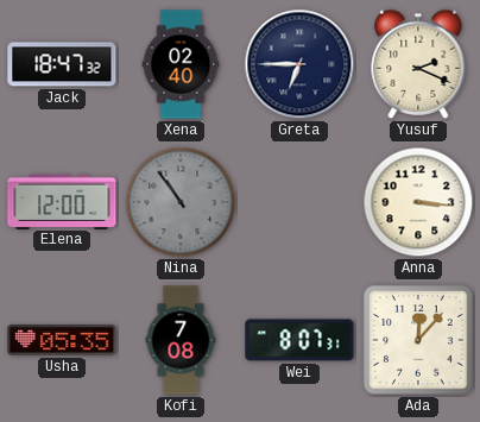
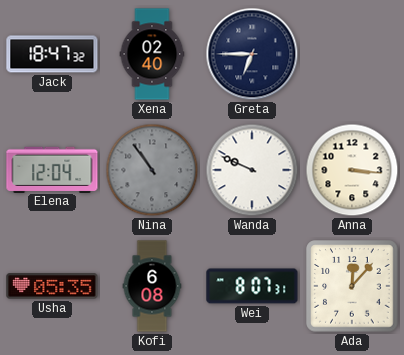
Yusuf: 2:19 -> none (418, 64)
Elena: 12:00 -> 12:04 (52, 169)
Wanda: none -> 9:49 (252, 170)
Kofi: 7:08 -> 6:08 (152, 286)
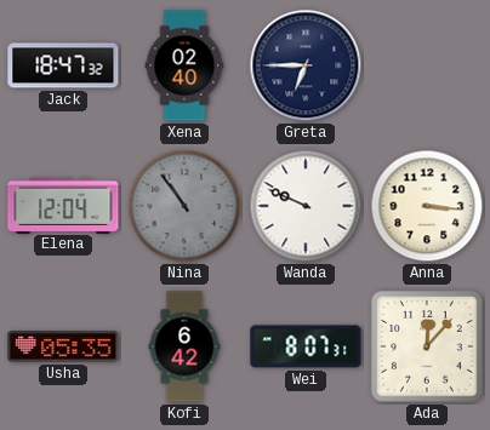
Kofi: 6:08 -> 6:42 (184, 346)
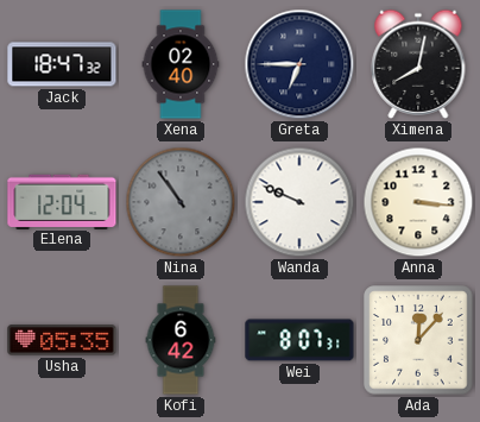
Ximena: none -> 8:02 (418, 64)
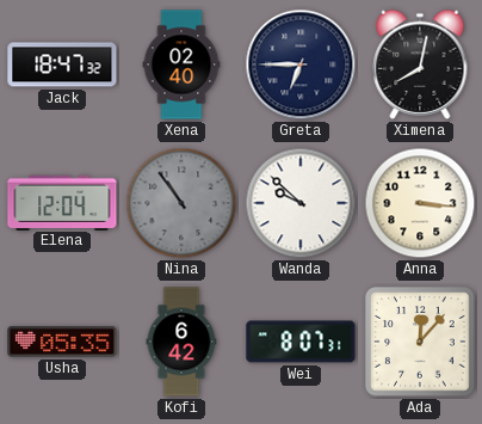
Wanda: 9:49 -> 9:52 (301, 203)
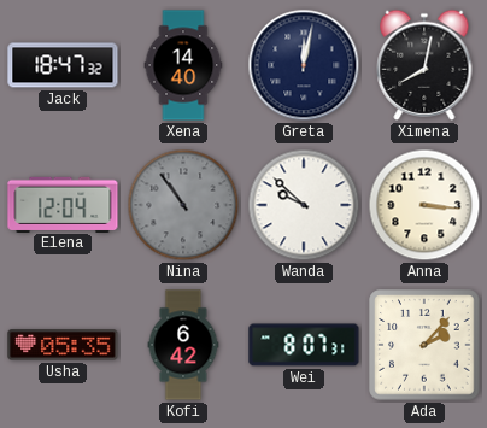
Xena: 02:40 -> 14:40 (183, 65)
Greta: 6:45 -> 12:02 (304, 65)
Ada: 12:07 -> 2:07 (424, 345)
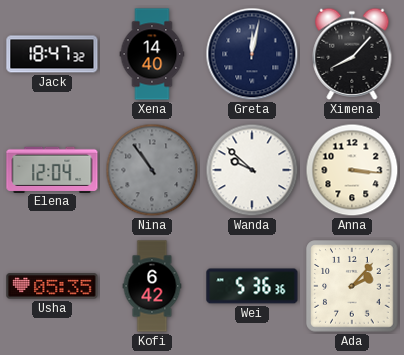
Ximena: 8:02 -> 8:07 (352, 54)
Wei: 8:07 -> 5:36 (252, 286)
